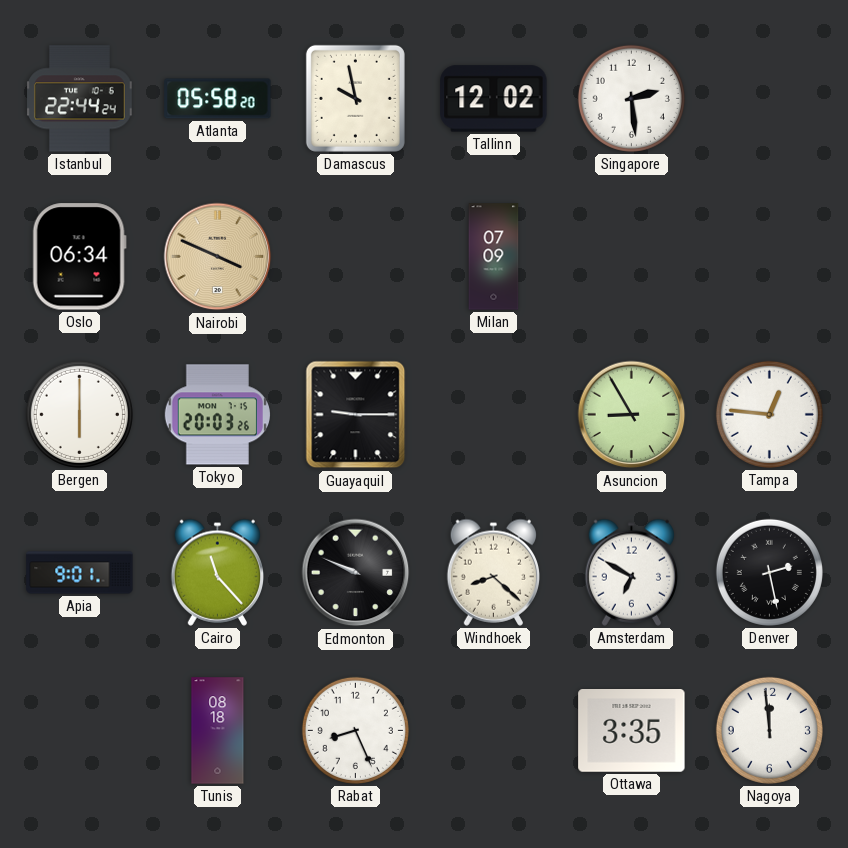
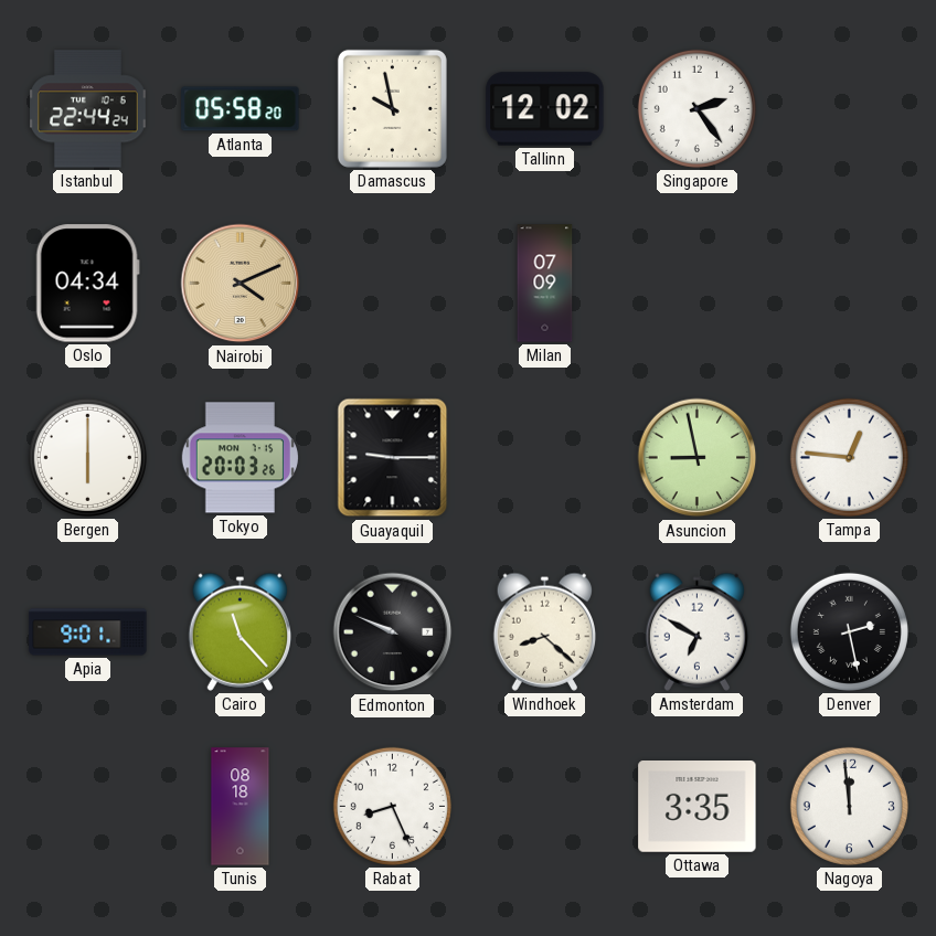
Singapore: 2:29 -> 2:24 (696, 108)
Oslo: 06:34 -> 04:34 (87, 284)
Nairobi: 3:49 -> 4:11 (241, 284)
Asuncion: 8:55 -> 8:58 (698, 458)
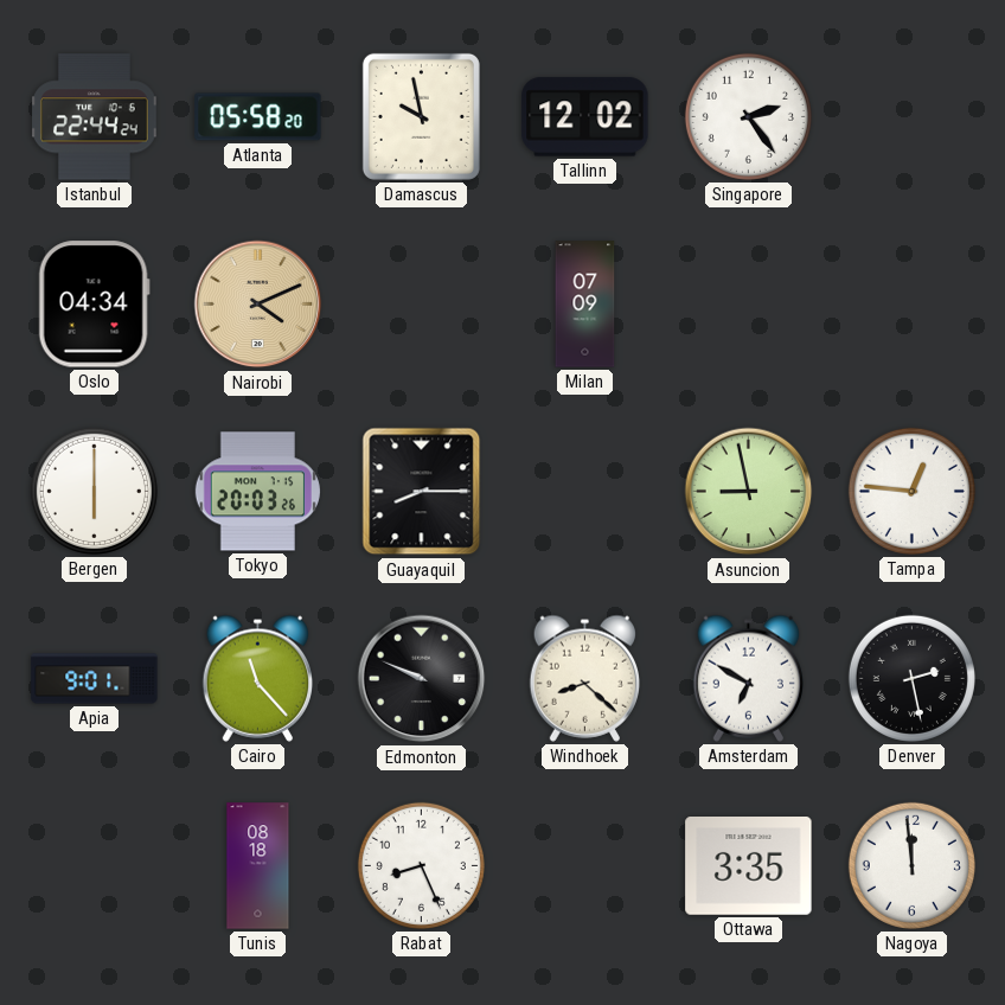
Guayaquil: 9:15 -> 8:15 (422, 492)
